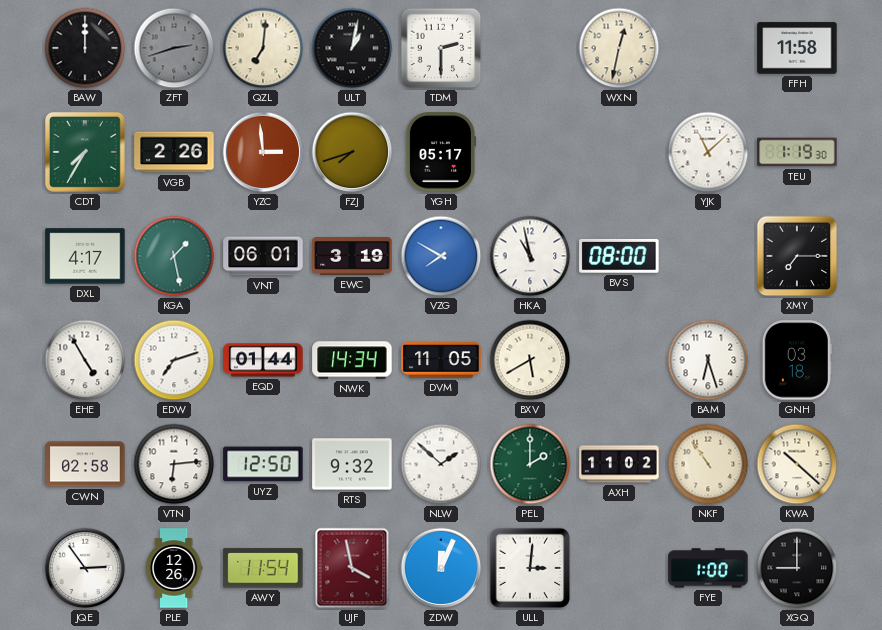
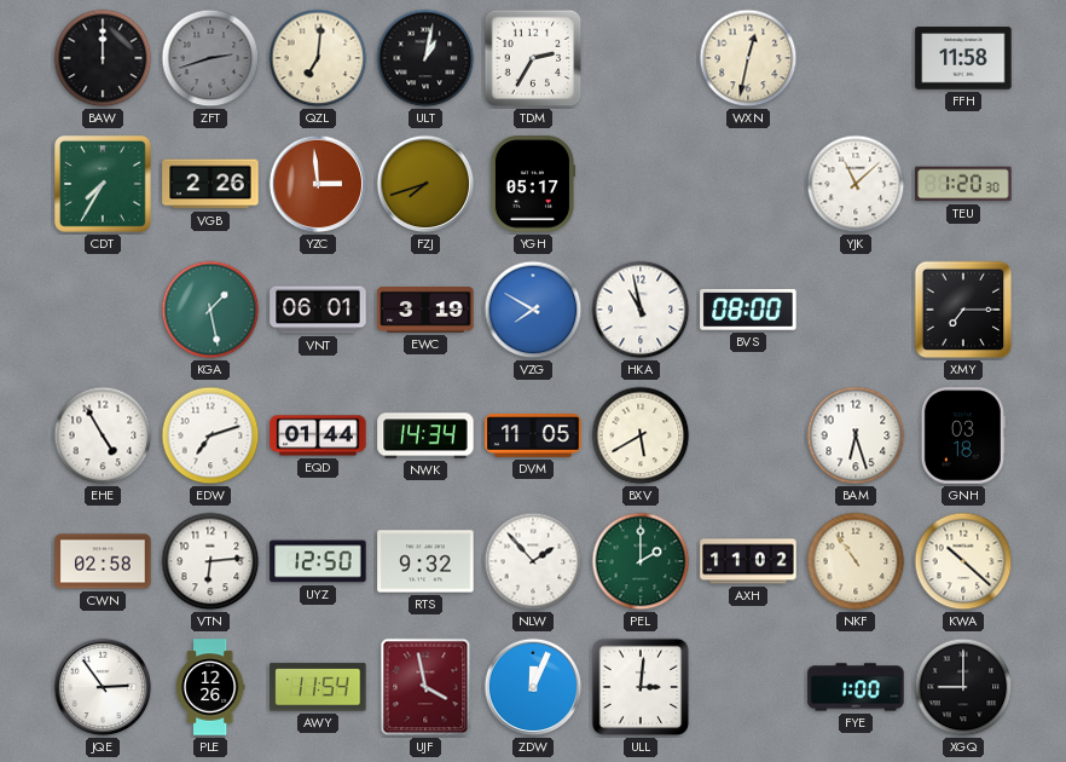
TDM: 2:30 -> 2:35 (533, 58)
TEU: 1:19 -> 1:20 (963, 184)
DXL: 4:17 -> none (85, 256)
NLW: 1:52 -> 1:53 (533, 561)
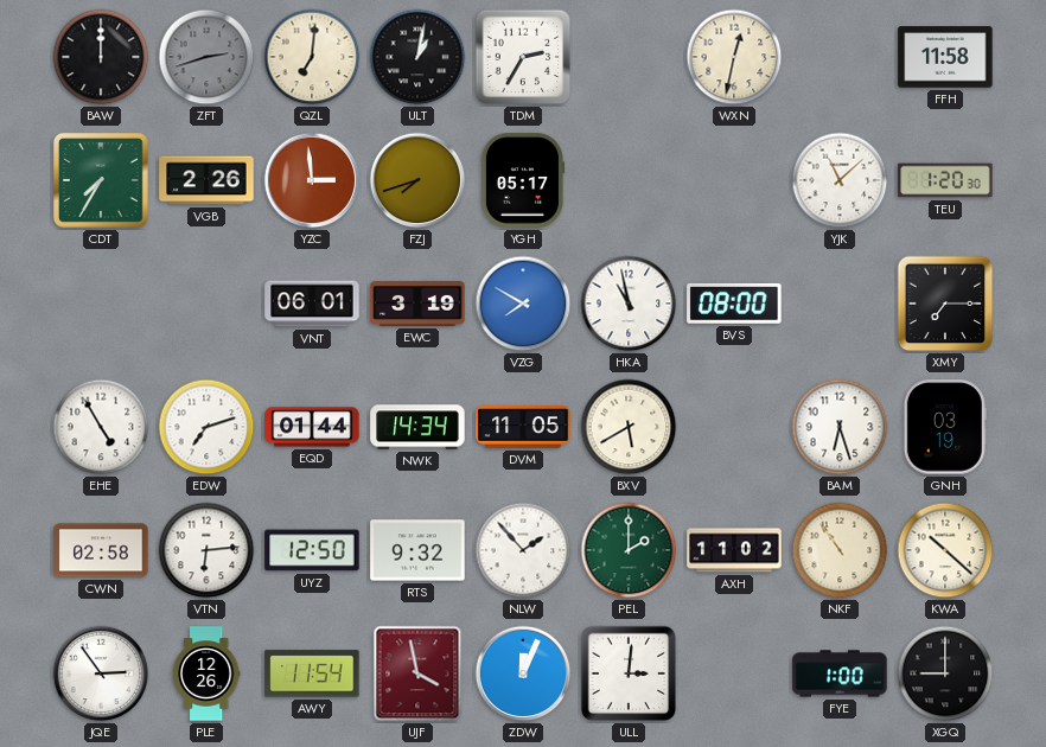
KGA: 1:28 -> none (210, 310)
GNH: 03:18 -> 03:19 (945, 427)
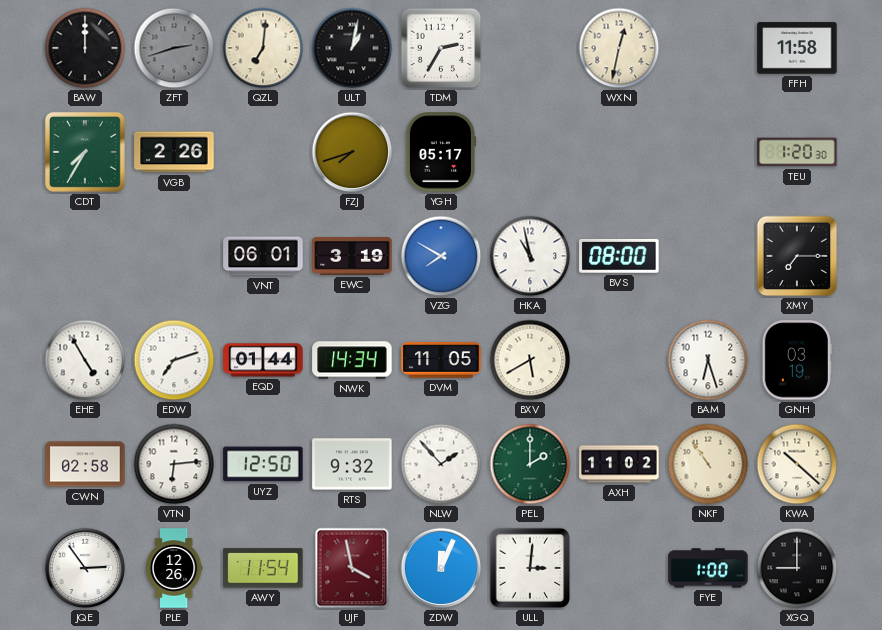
YZC: 2:59 -> none (312, 180)
YJK: 11:08 -> none (840, 180)
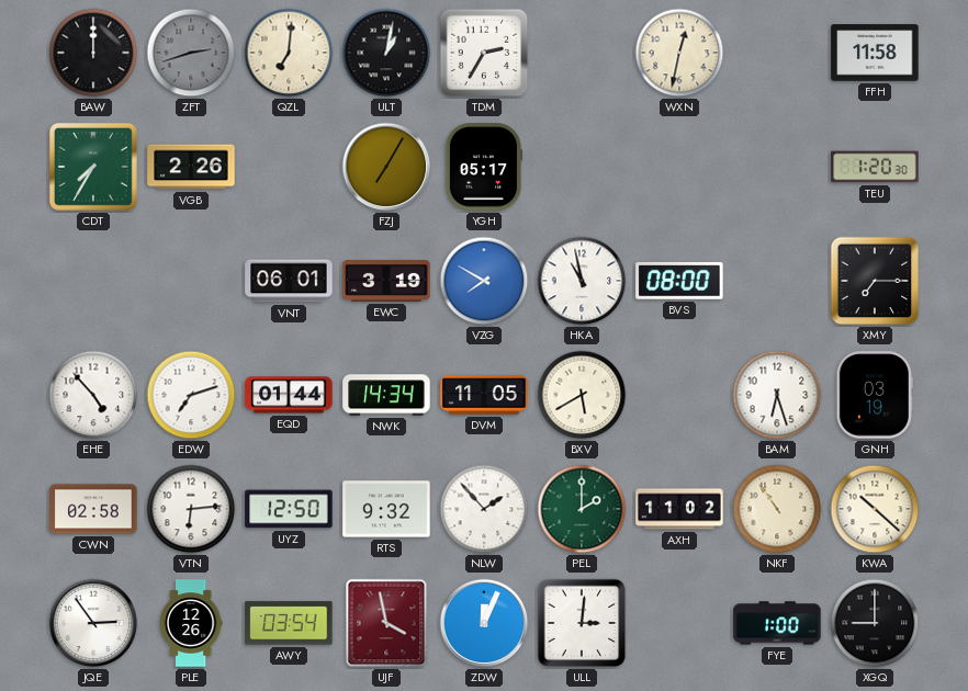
FZJ: 7:42 -> 7:05 (386, 167)
EHE: 4:55 -> 4:53 (93, 395)
AWY: 11:54 -> 03:54 (289, 623)
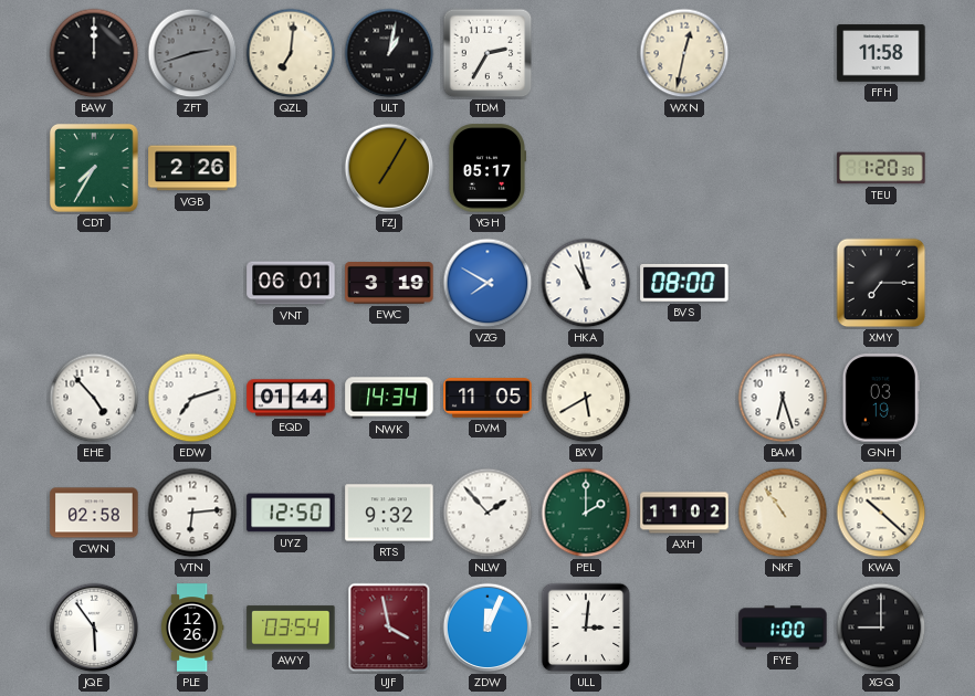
JQE: 2:54 -> 5:54 (94, 628)
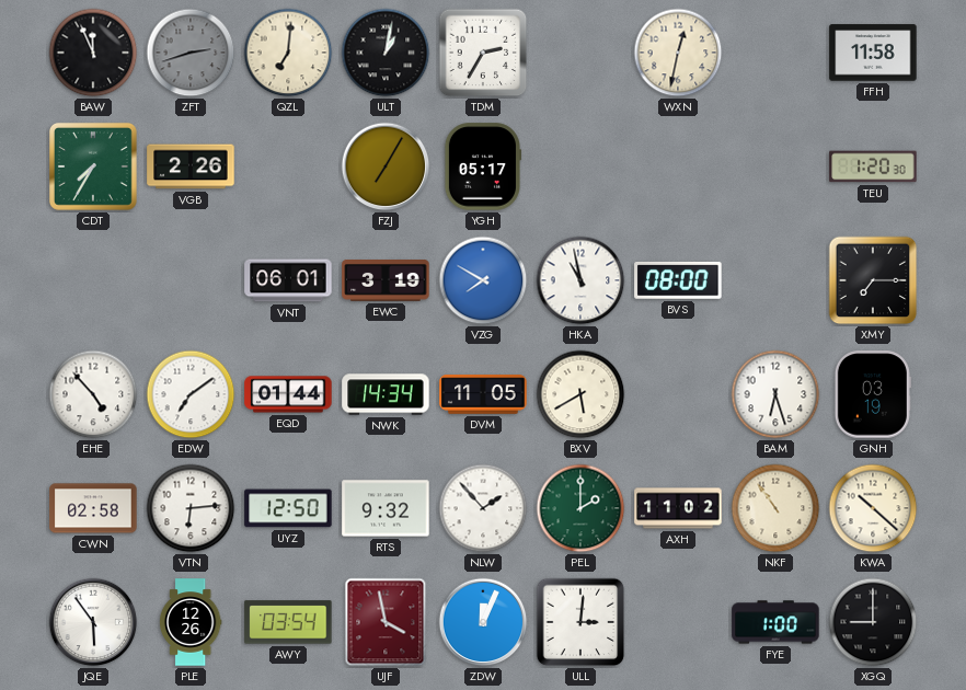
BAW: 12:00 -> 11:56 (93, 53)
EDW: 7:12 -> 7:09 (191, 394)
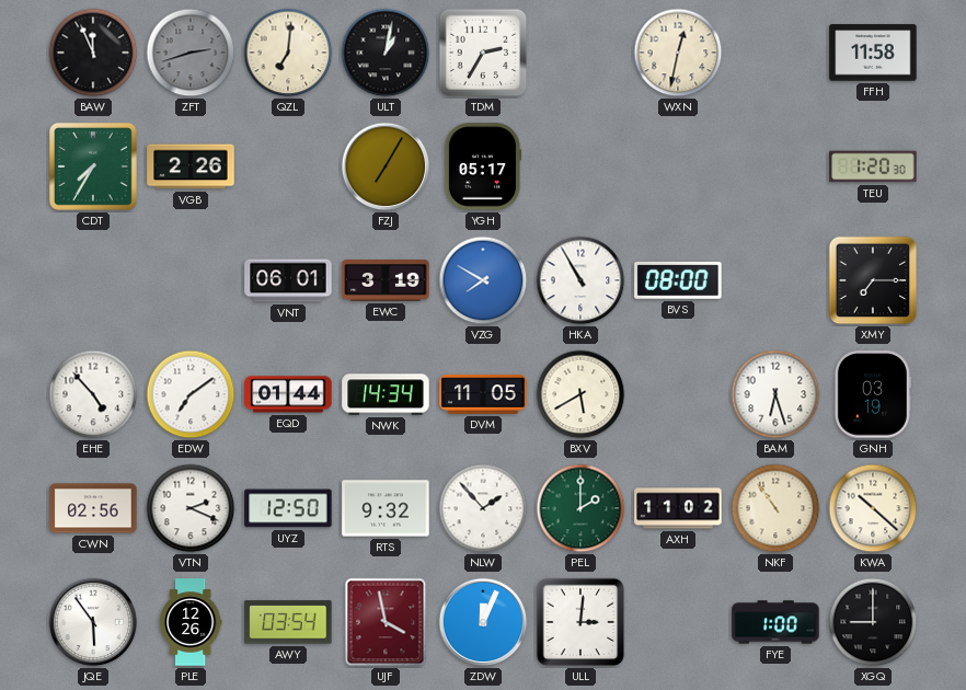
HKA: 10:58 -> 10:55 (580, 280)
CWN: 02:58 -> 02:56 (93, 508)
VTN: 6:14 -> 2:19 (191, 508)
